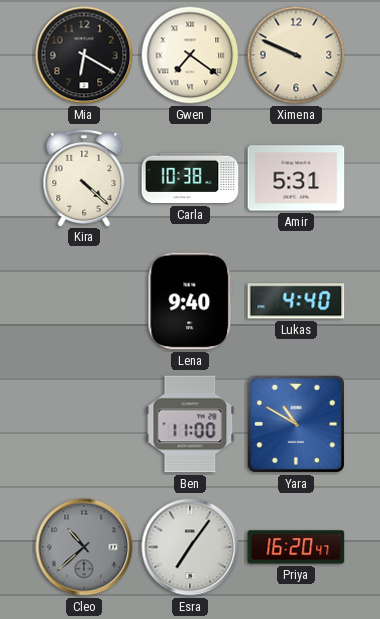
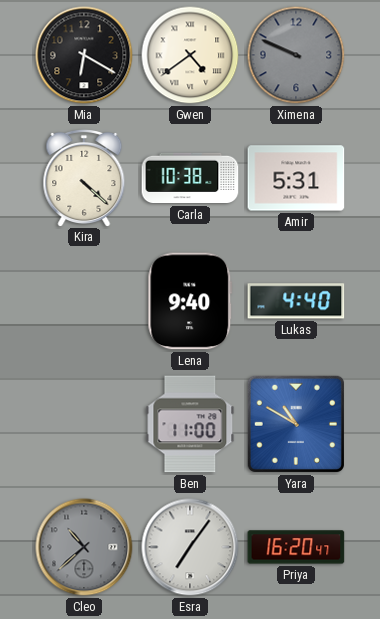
Gwen: 7:21 -> 4:39 (190, 55)
Ximena dial: cream -> grey (296, 55)
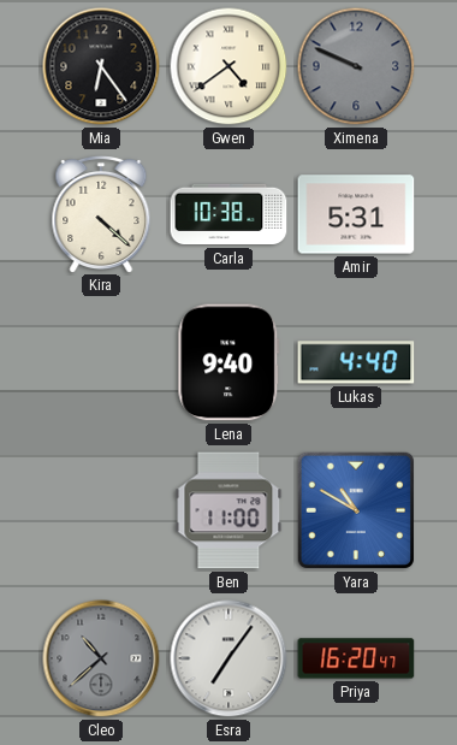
Mia: 6:20 -> 6:24 (101, 66)
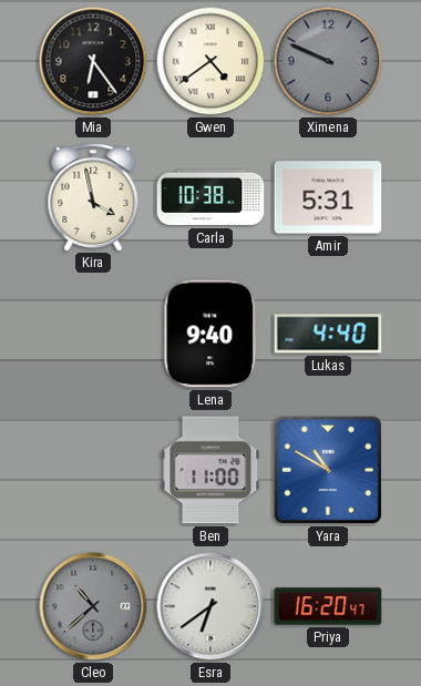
Kira: 4:22 -> 3:58 (93, 196)
Esra: 7:06 -> 6:39 (210, 606)
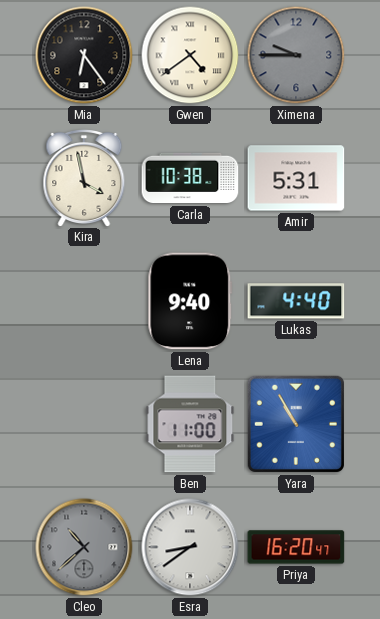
Ximena: 9:49 -> 9:45 (296, 55)
Yara: 10:50 -> 10:55 (296, 424)
Esra: 6:39 -> 8:39 (190, 547)
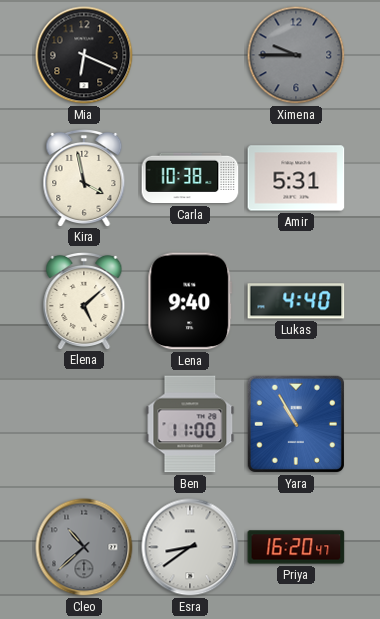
Mia: 6:24 -> 6:19 (84, 55)
Gwen: 4:39 -> none (190, 55)
Elena: none -> 5:08 (84, 300)
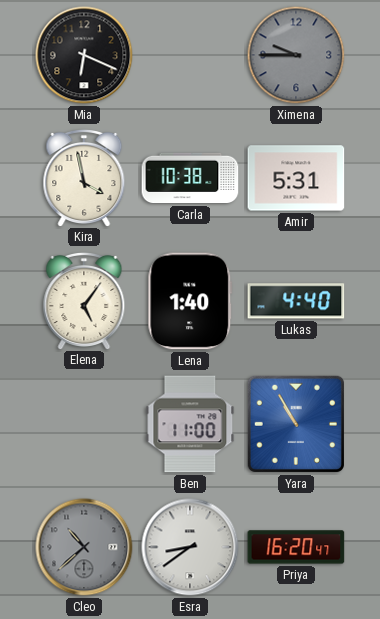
Elena: 5:08 -> 5:06 (84, 300)
Lena: 9:40 -> 1:40 (190, 301)
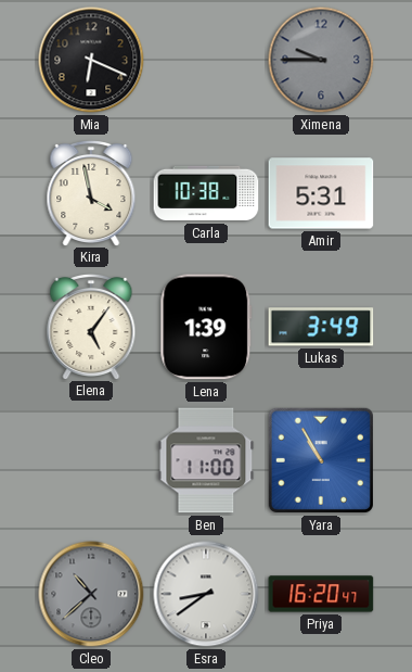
Lena: 1:40 -> 1:39 (206, 327)
Lukas: 4:40 -> 3:49 (321, 327)
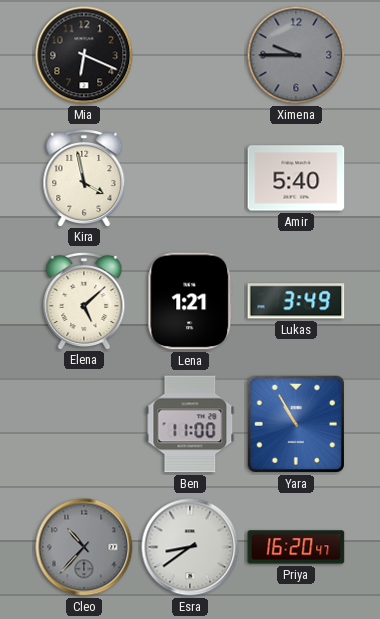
Carla: 10:38 -> none (206, 193)
Amir: 5:31 -> 5:40 (296, 178)
Elena: 5:06 -> 5:08 (84, 300)
Lena: 1:39 -> 1:21 (190, 301)
Cleo: 10:38 -> 10:37 (84, 547)
